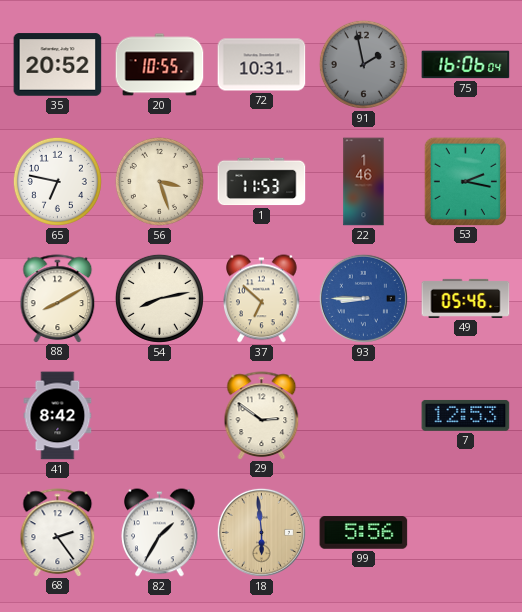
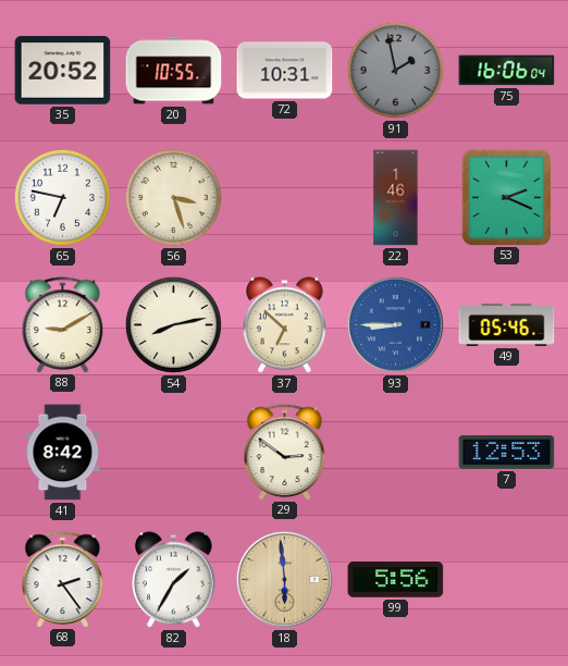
1: 11:53 -> none (262, 182)
53: 2:17 -> 2:19 (506, 197)
88: 8:10 -> 9:10 (63, 324)
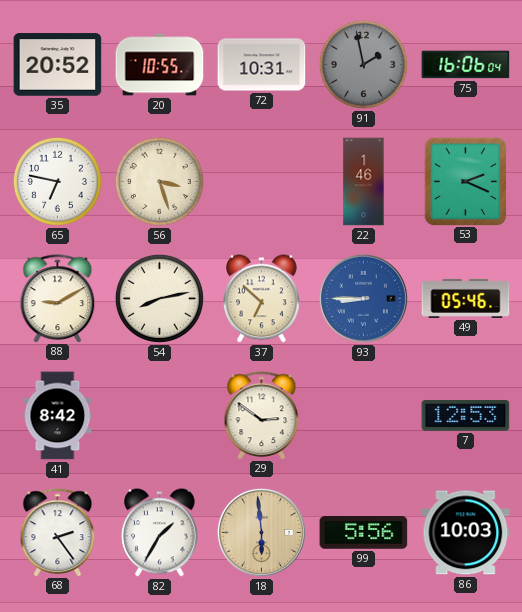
86: none -> 10:03 (466, 533)
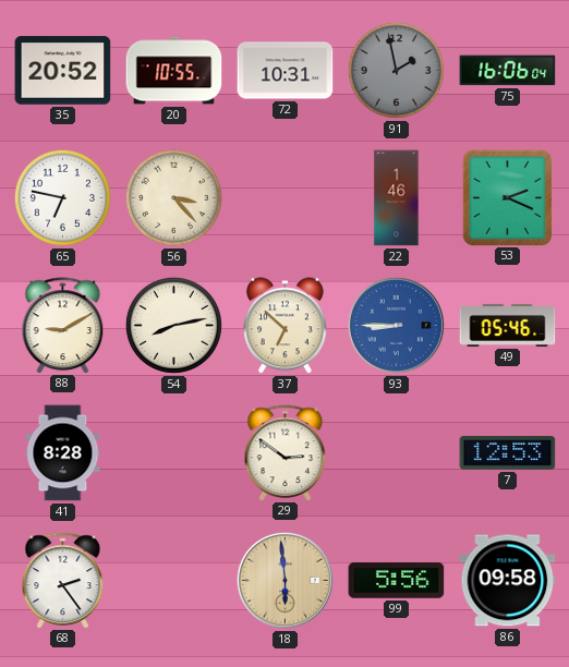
56: 3:27 -> 3:23 (173, 197)
41: 8:42 -> 8:28 (63, 453)
82: 1:35 -> none (160, 533)
86: 10:03 -> 09:58 (508, 581)
